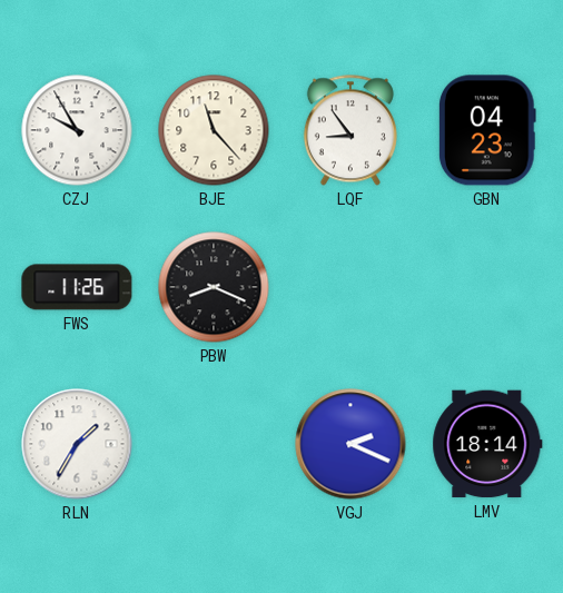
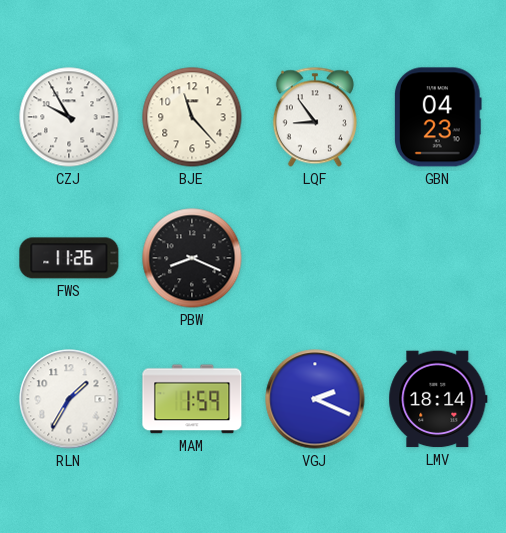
MAM: none -> 1:59 (192, 399)
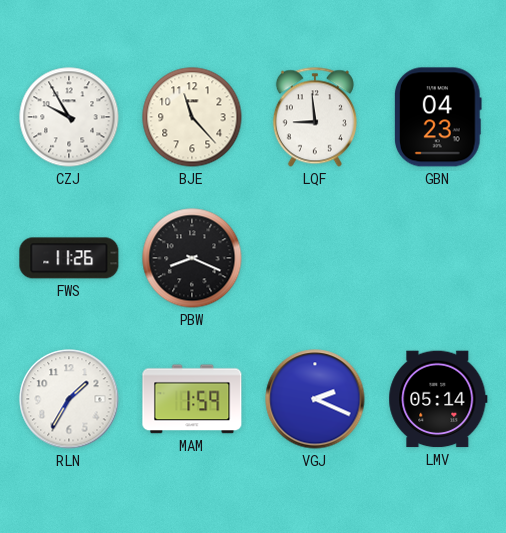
LQF: 8:54 -> 8:59 (315, 117)
LMV: 18:14 -> 05:14 (438, 399)
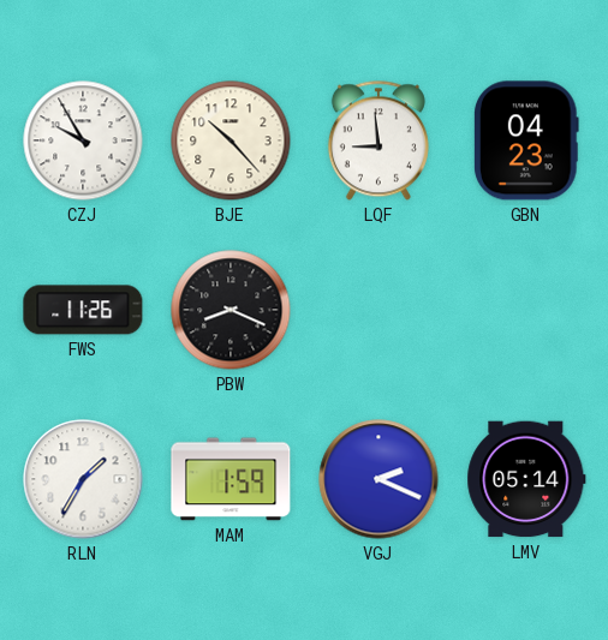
BJE: 11:23 -> 10:23 (231, 140)
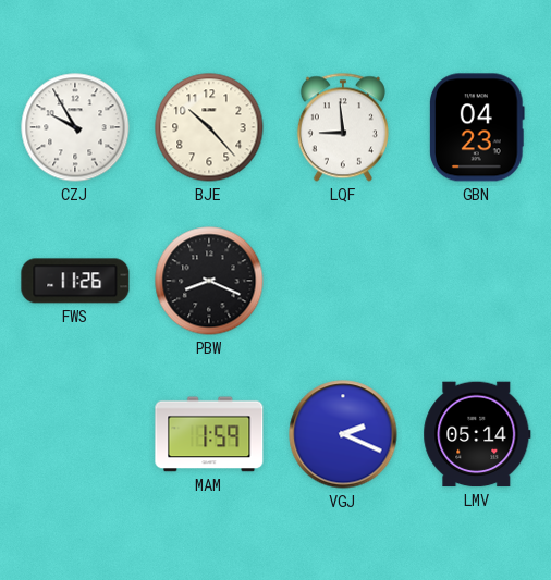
RLN: 1:35 -> none (83, 479)
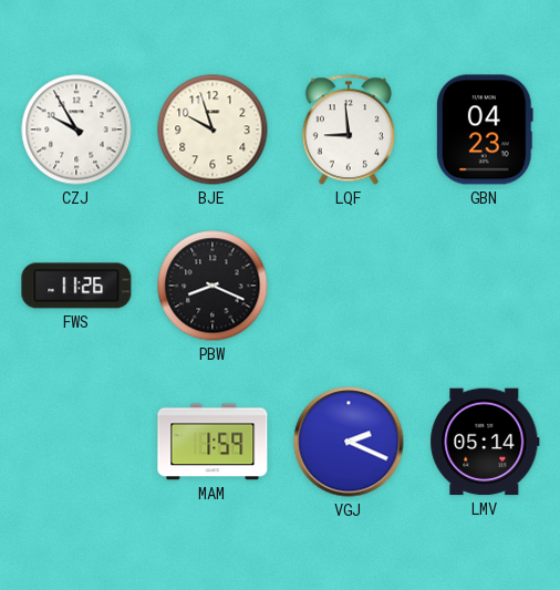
BJE: 10:23 -> 9:57 (212, 130)
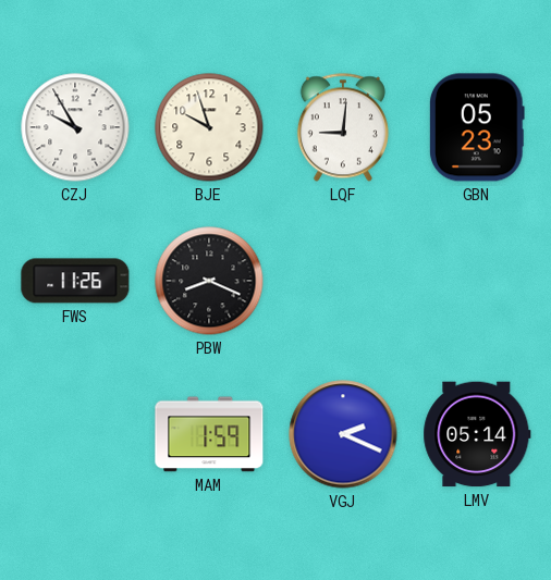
LQF: 8:59 -> 9:01 (343, 127)
GBN: 04:23 -> 05:23 (477, 127)
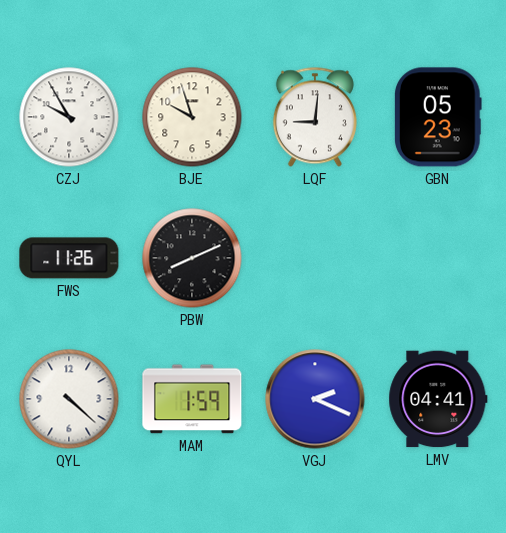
PBW: 8:19 -> 8:11 (192, 258)
QYL: none -> 4:22 (69, 399)
LMV: 05:14 -> 04:41 (438, 399)
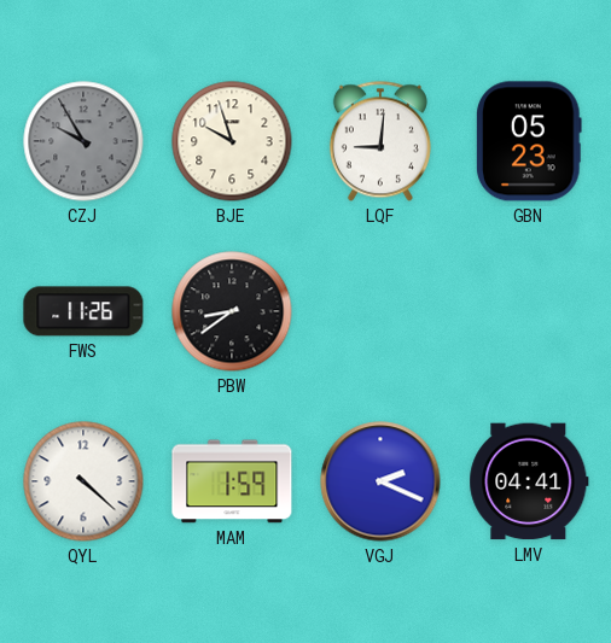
CZJ dial: white -> grey (83, 141)
PBW: 8:11 -> 8:39 (232, 311)
